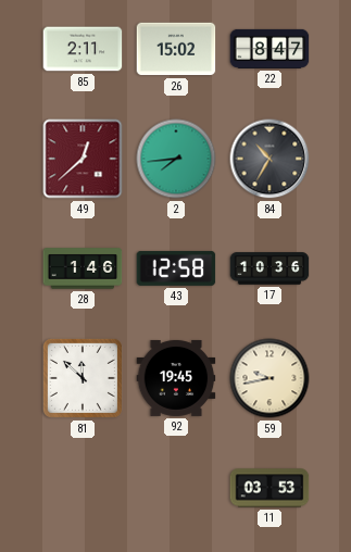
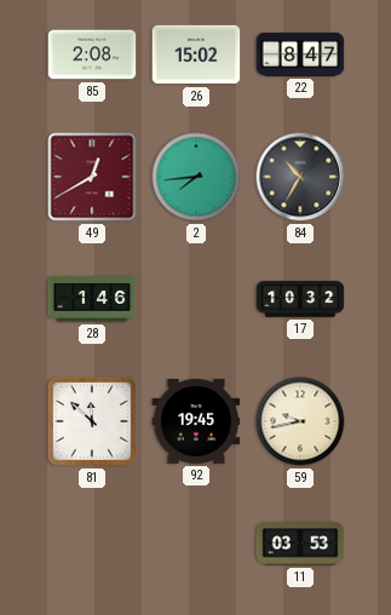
85: 2:11 -> 2:08 (92, 54)
49: 12:38 -> 12:40 (92, 177)
43: 12:58 -> none (176, 268)
17: 10:36 -> 10:32 (300, 299)
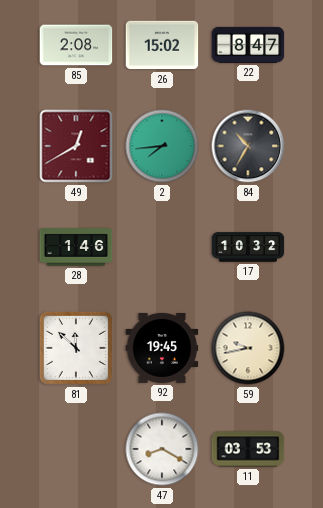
47: none -> 8:20 (162, 449)
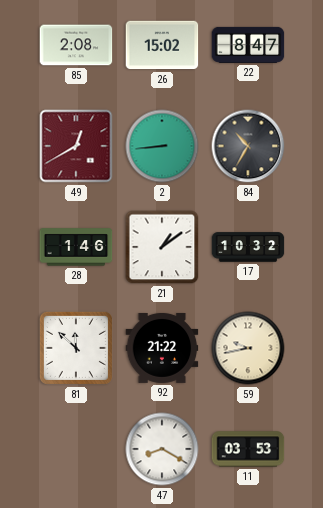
2: 7:44 -> 8:44 (162, 146)
21: none -> 1:09 (162, 247)
92: 19:45 -> 21:22 (162, 348)
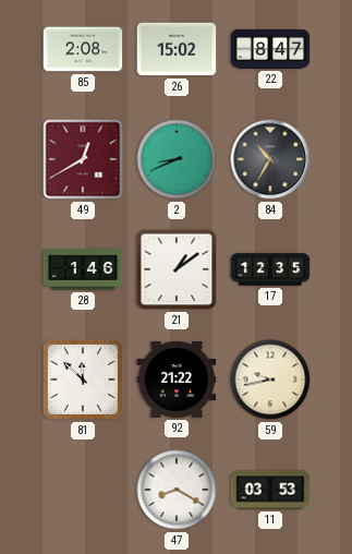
2: 8:44 -> 8:41 (177, 159)
17: 10:32 -> 12:35 (270, 269)
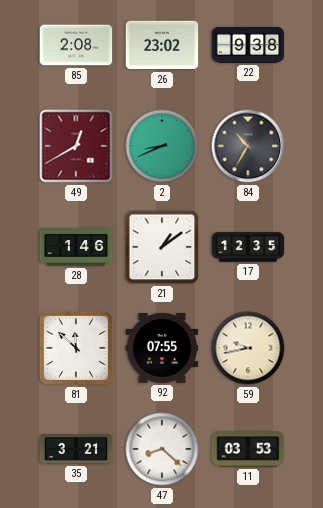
26: 15:02 -> 23:02 (162, 45)
22: 8:47 -> 9:38 (248, 45)
92: 21:22 -> 07:55 (162, 348)
35: none -> 3:21 (76, 449)
47: 8:20 -> 8:22 (162, 449)
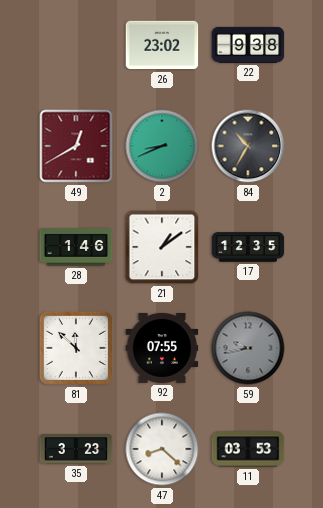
85: 2:08 -> none (76, 45)
59 dial: cream -> grey (248, 348)
35: 3:21 -> 3:23 (76, 449)
